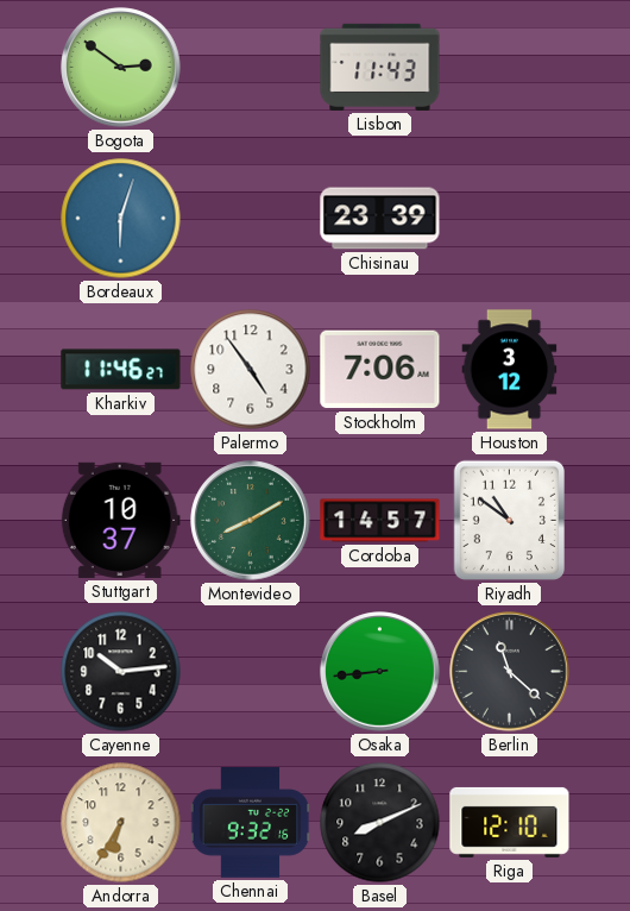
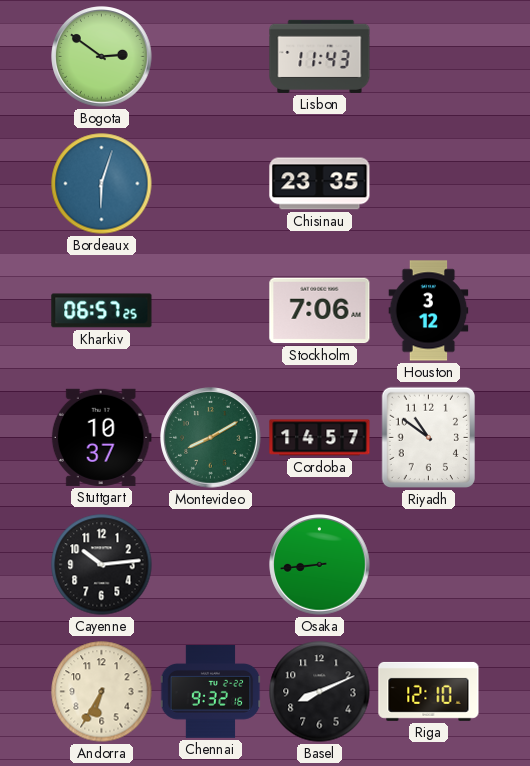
Chisinau: 23:39 -> 23:35 (320, 184)
Kharkiv: 11:46 -> 06:57 (102, 311)
Palermo: 4:54 -> none (251, 370)
Berlin: 11:22 -> none (510, 672)
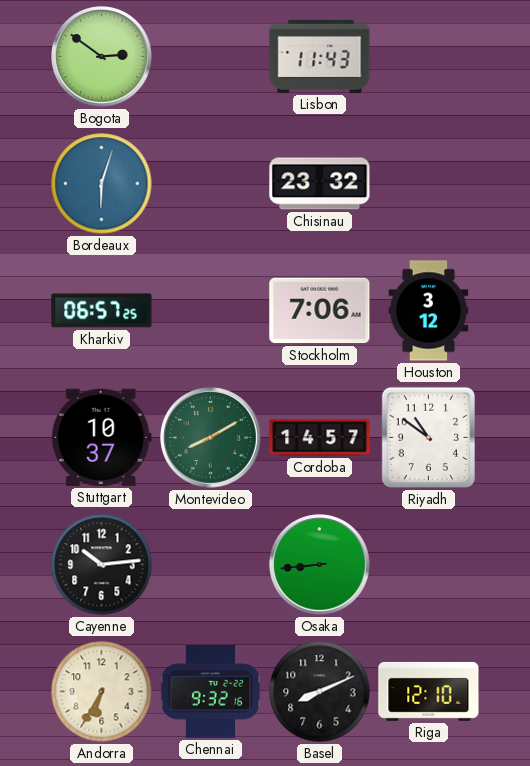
Chisinau: 23:35 -> 23:32 (320, 184)
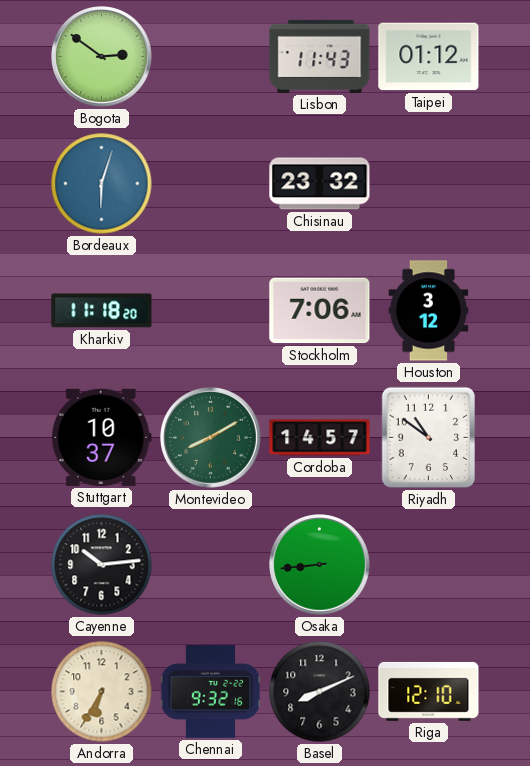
Taipei: none -> 01:12 (429, 57)
Kharkiv: 06:57 -> 11:18 (102, 311)
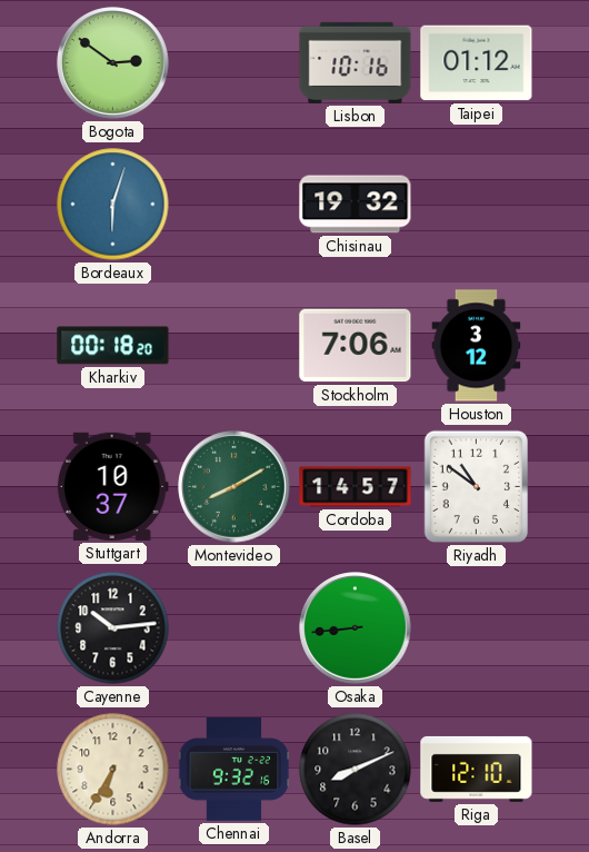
Lisbon: 11:43 -> 10:16 (356, 62)
Chisinau: 23:32 -> 19:32 (356, 205)
Kharkiv: 11:18 -> 00:18 (113, 346)
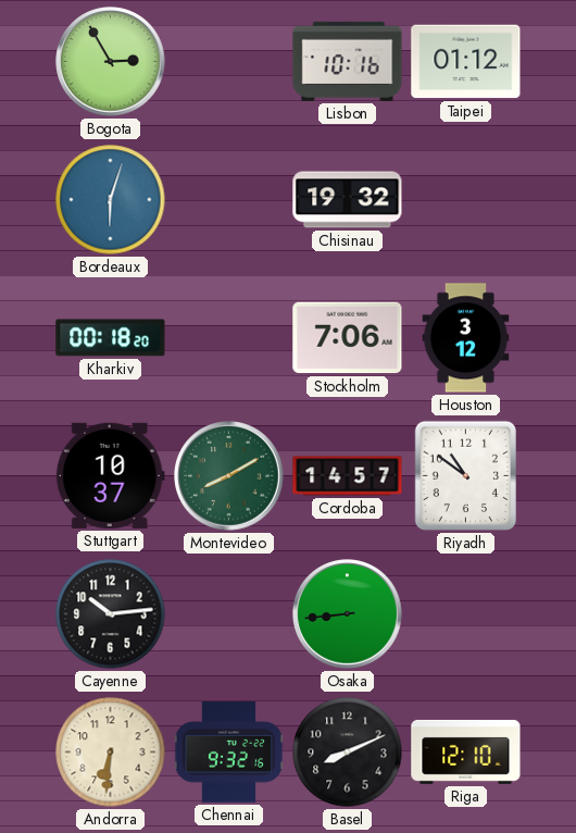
Bogota: 2:51 -> 2:55 (111, 62)
Andorra: 6:35 -> 6:31 (111, 753)
